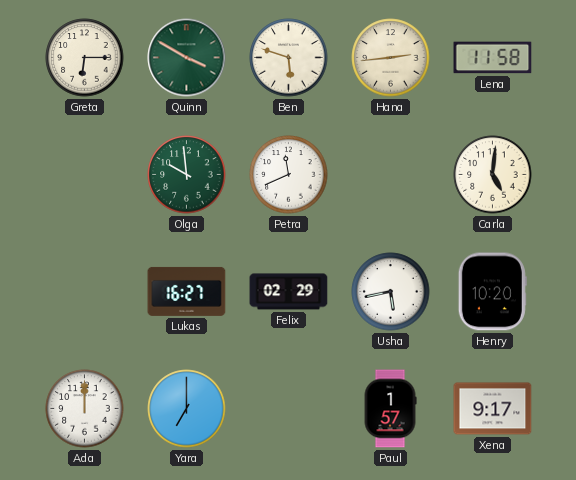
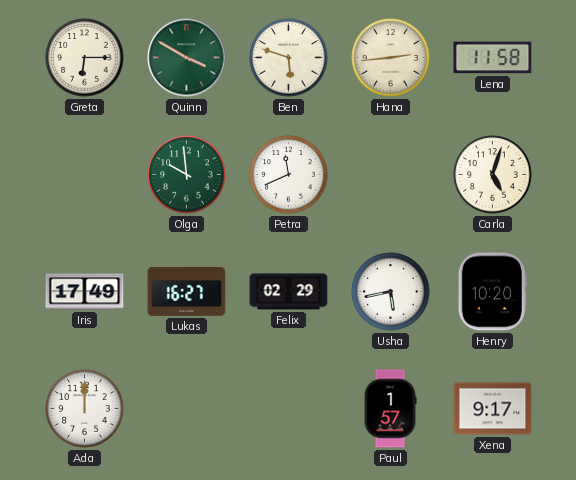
Carla: 5:01 -> 5:03 (493, 175)
Iris: none -> 17:49 (85, 292)
Yara: 7:00 -> none (187, 409)
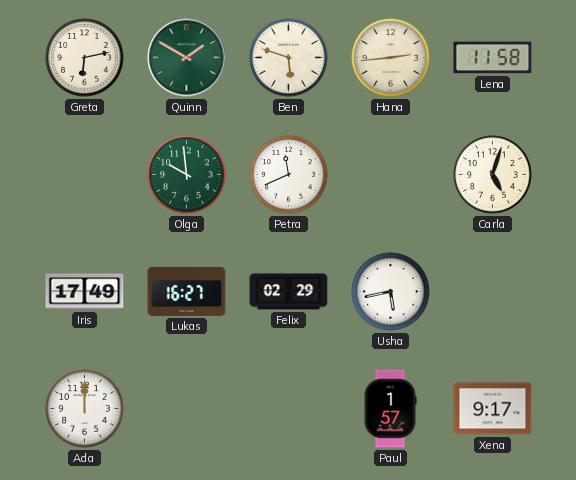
Greta: 6:15 -> 6:13 (85, 58)
Quinn: 3:50 -> 1:50 (187, 58)
Henry: 10:20 -> none (492, 292)
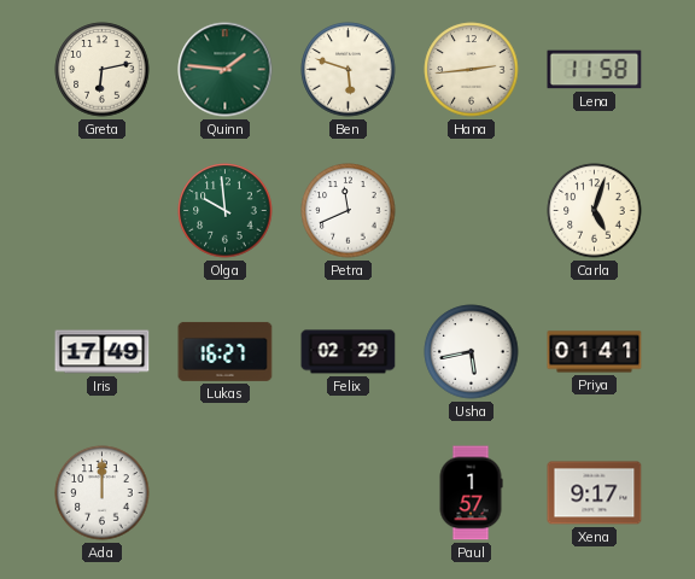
Quinn: 1:50 -> 1:46 (226, 70)
Priya: none -> 01:41 (595, 352)
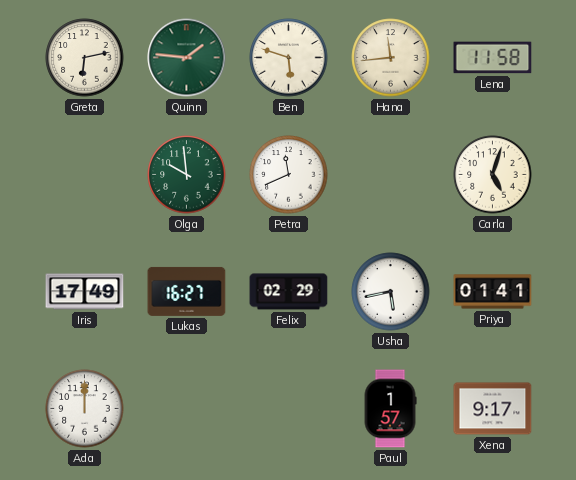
Hana: 2:44 -> 11:44 (391, 58)
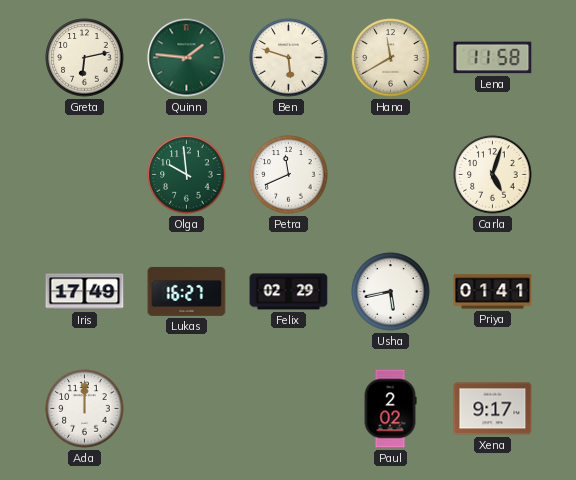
Hana: 11:44 -> 11:40 (391, 58)
Paul: 1:57 -> 2:02 (390, 409)
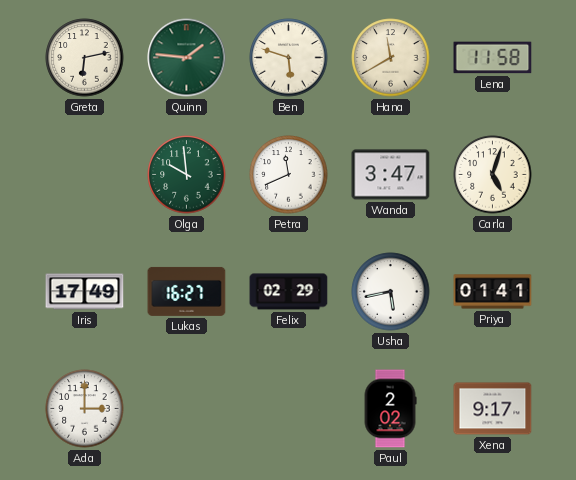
Wanda: none -> 3:47 (391, 175)
Ada: 12:00 -> 3:00 (85, 409)
